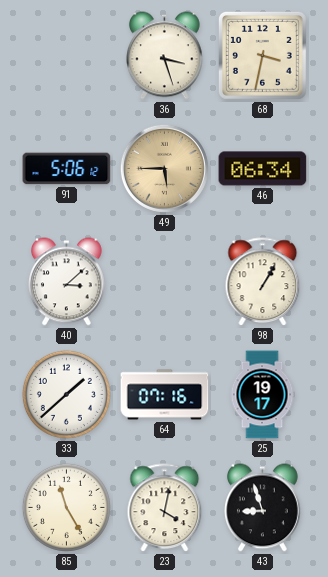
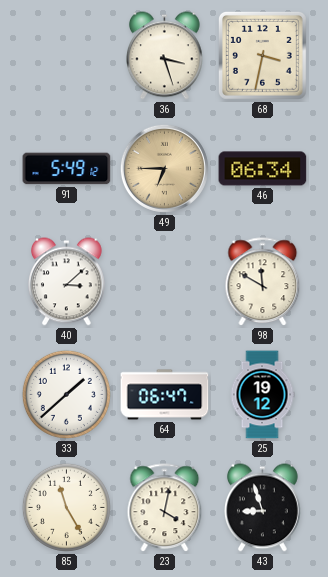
91: 5:06 -> 5:49 (67, 169)
49: 5:45 -> 6:45 (164, 168)
98: 1:05 -> 11:50 (263, 282)
64: 07:16 -> 06:47 (165, 395)
25: 19:17 -> 19:12 (262, 395)
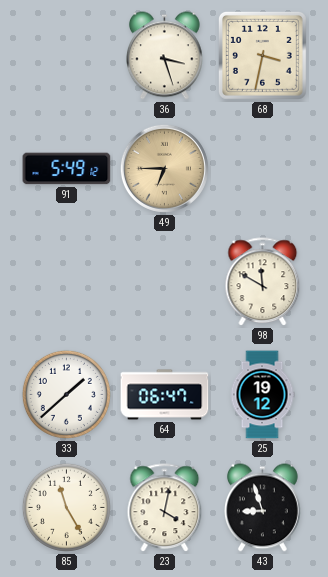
46: 06:34 -> none (263, 169)
40: 3:08 -> none (67, 282)
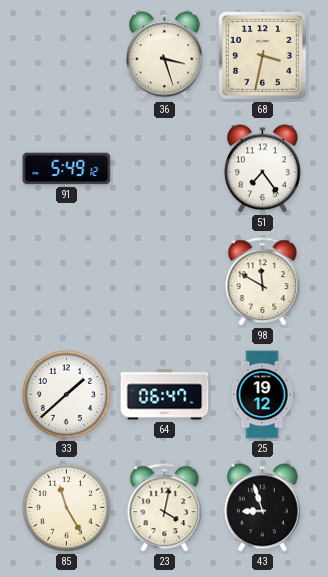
49: 6:45 -> none (164, 168)
51: none -> 7:24 (263, 169)
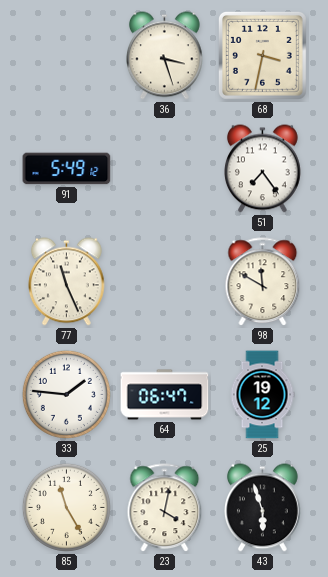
77: none -> 11:26 (67, 282)
33: 1:38 -> 1:46 (66, 394)
43: 8:57 -> 5:57 (263, 508)
